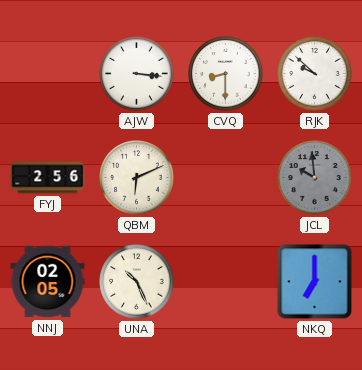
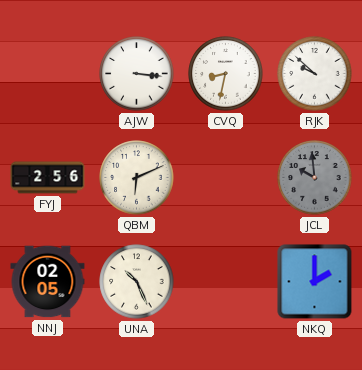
CVQ: 8:30 -> 8:32 (226, 74)
NKQ: 7:00 -> 2:00 (315, 282)
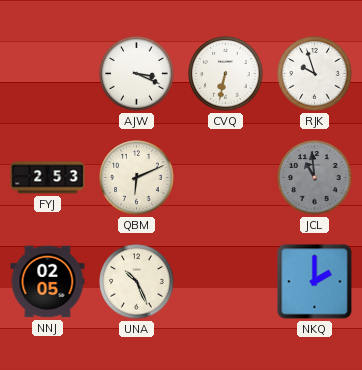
AJW: 3:16 -> 3:19 (137, 74)
CVQ: 8:32 -> 6:32 (226, 74)
RJK: 9:52 -> 9:57 (315, 74)
FYJ: 2:56 -> 2:53 (48, 178)
JCL: 9:59 -> 10:59 (315, 178)
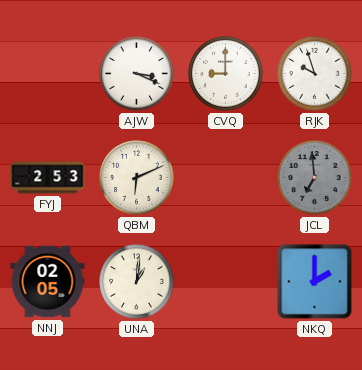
CVQ: 6:32 -> 9:00 (226, 74)
JCL: 10:59 -> 6:59 (315, 178)
UNA: 10:26 -> 1:01 (137, 282)
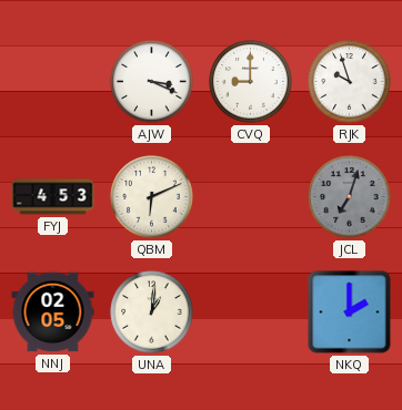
FYJ: 2:53 -> 4:53 (53, 197)
JCL: 6:59 -> 7:03 (350, 197)
